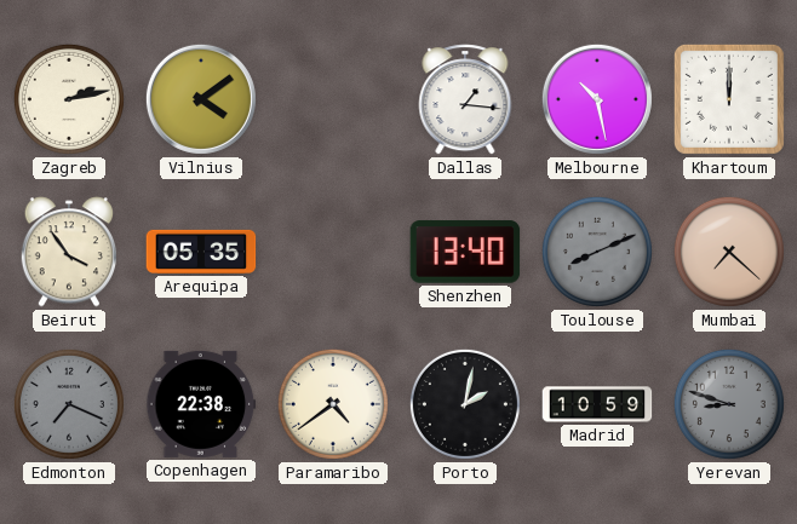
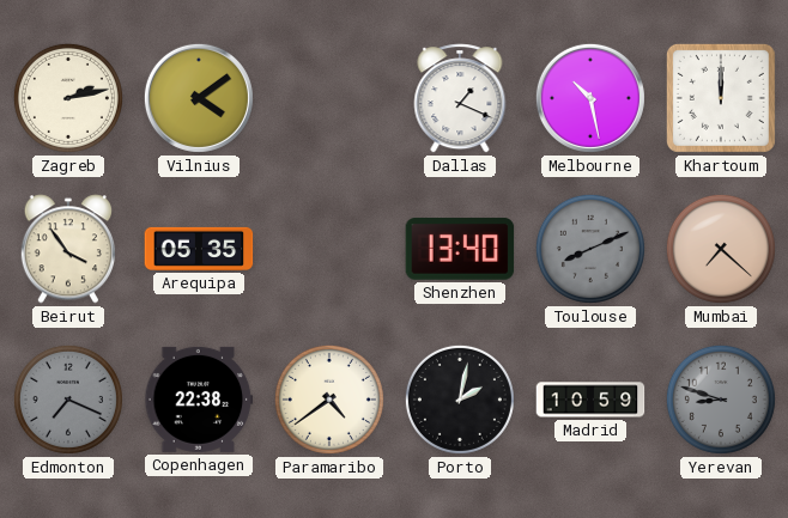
Dallas: 1:16 -> 1:19 (460, 98)
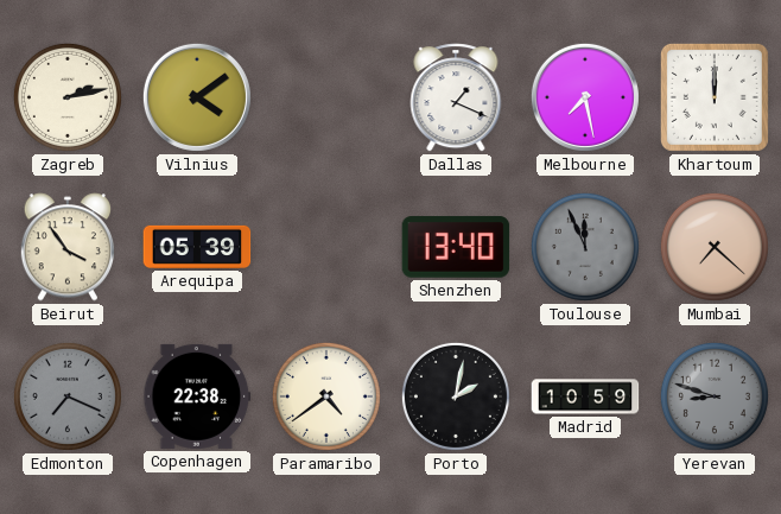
Melbourne: 10:28 -> 7:28 (585, 97)
Arequipa: 05:35 -> 05:39 (197, 247)
Toulouse: 8:11 -> 11:56 (585, 247)
